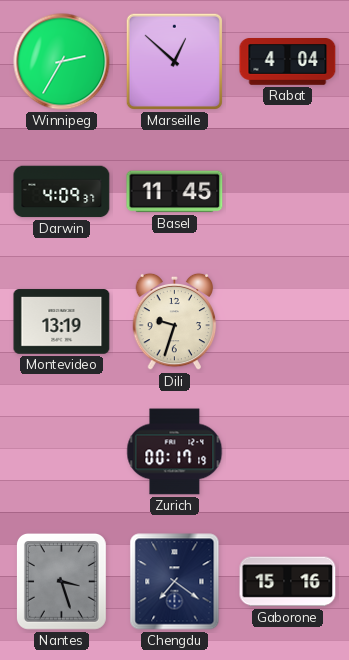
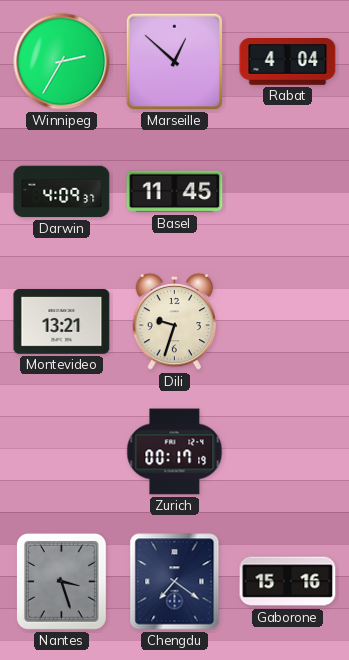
Montevideo: 13:19 -> 13:21 (62, 322)
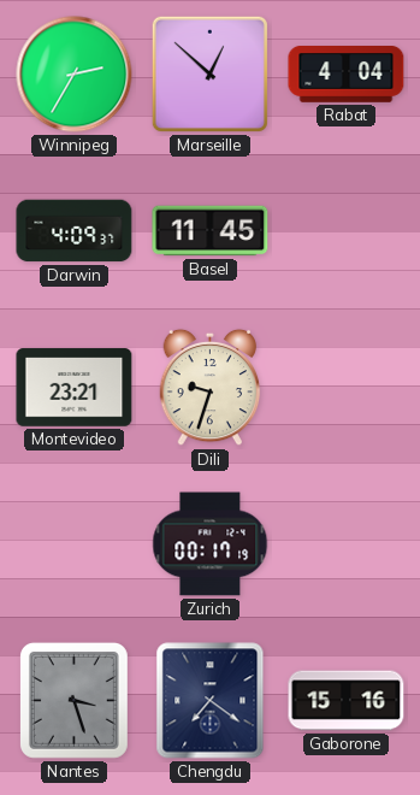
Montevideo: 13:21 -> 23:21 (75, 388)
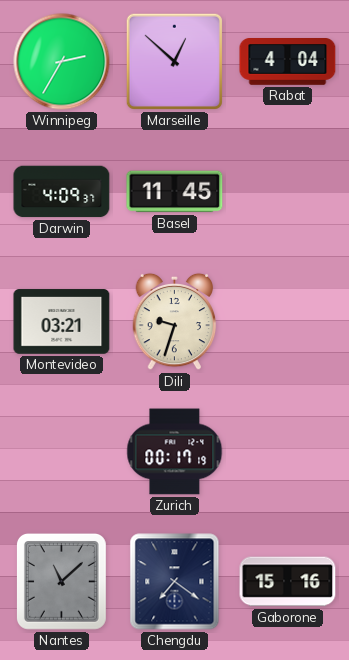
Montevideo: 23:21 -> 03:21 (62, 322)
Nantes: 3:27 -> 11:08 (61, 581)
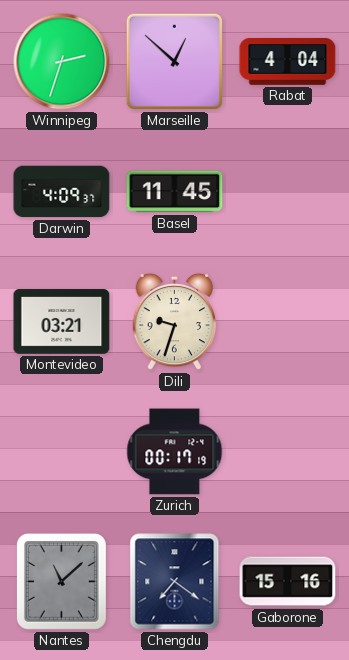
Winnipeg: 2:35 -> 2:33 (62, 62)
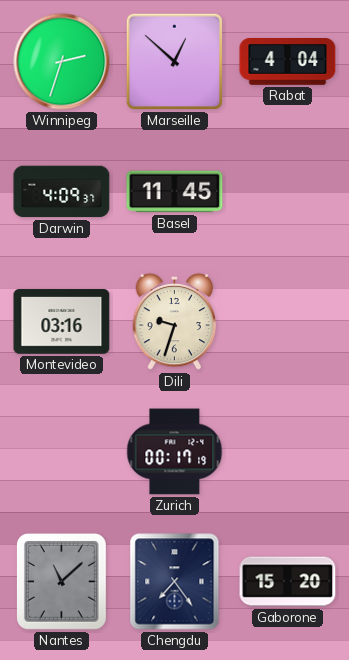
Montevideo: 03:21 -> 03:16 (62, 322)
Chengdu: 7:21 -> 7:24 (175, 582)
Gaborone: 15:16 -> 15:20 (288, 582)
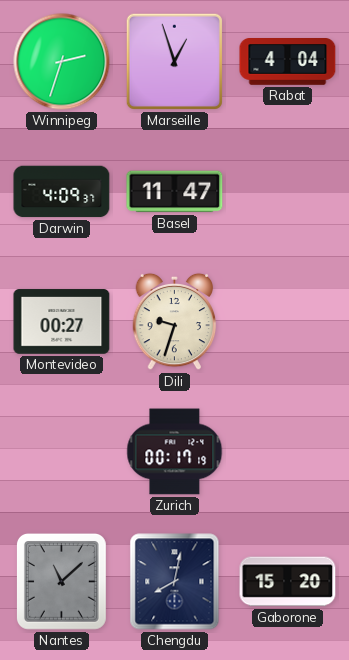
Marseille: 12:52 -> 12:57 (174, 61)
Basel: 11:45 -> 11:47 (175, 192)
Montevideo: 03:16 -> 00:27 (62, 322)
Chengdu: 7:24 -> 8:02 (175, 582)
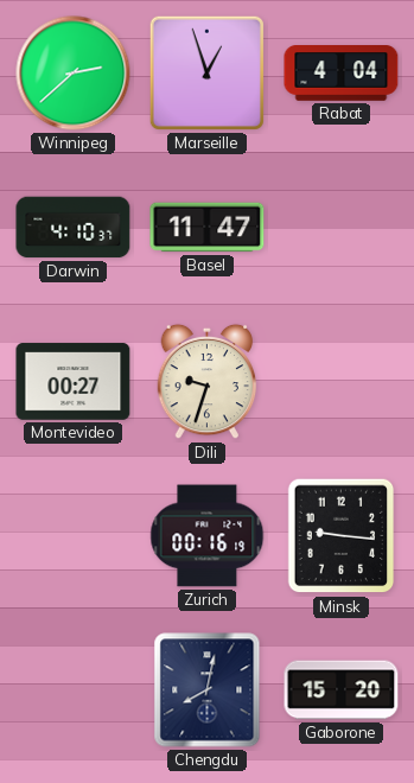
Winnipeg: 2:33 -> 2:38 (74, 74)
Darwin: 4:09 -> 4:10 (74, 228)
Zurich: 00:17 -> 00:16 (208, 536)
Minsk: none -> 9:16 (342, 536)
Nantes: 11:08 -> none (61, 581)
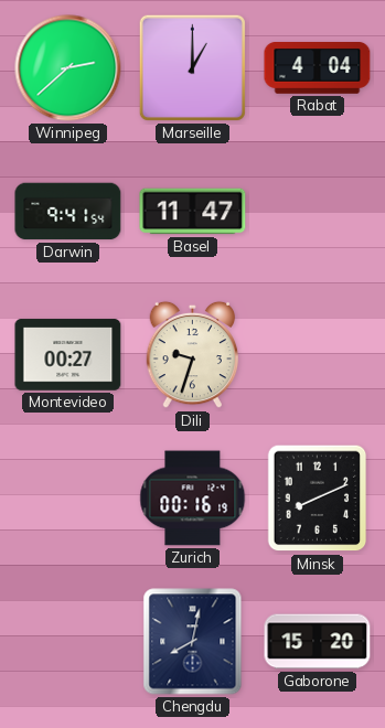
Marseille: 12:57 -> 1:00 (192, 67)
Darwin: 4:10 -> 9:41 (68, 212)
Minsk: 9:16 -> 8:11 (318, 499)
